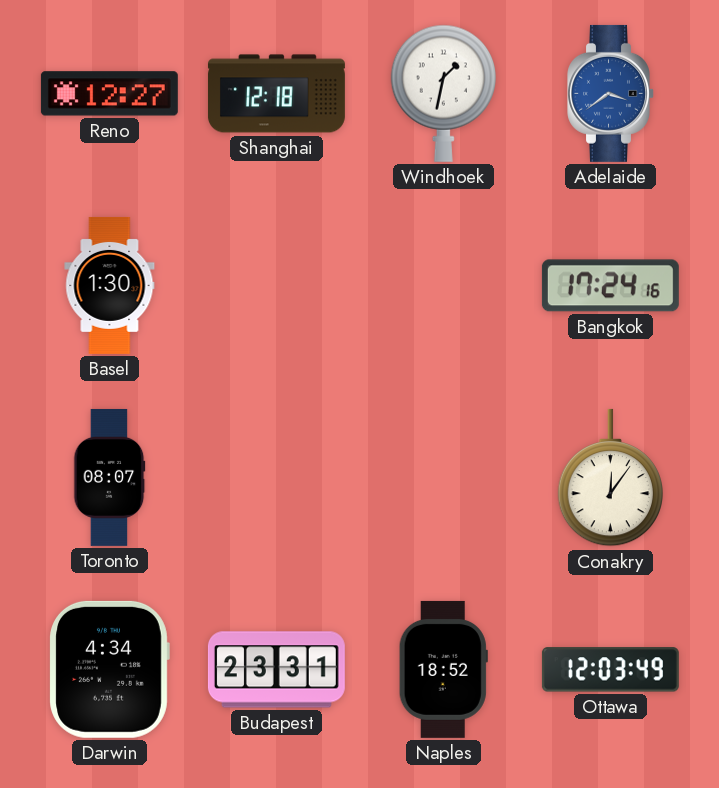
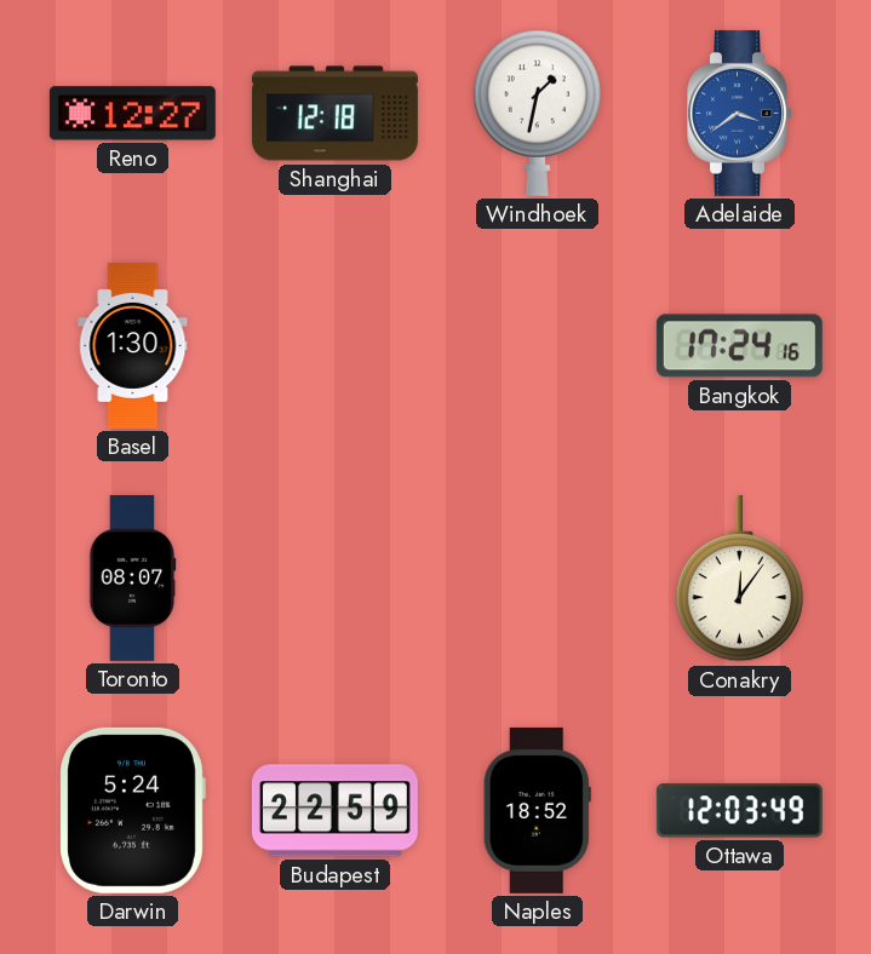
Darwin: 4:34 -> 5:24 (132, 810)
Budapest: 23:31 -> 22:59 (334, 811)
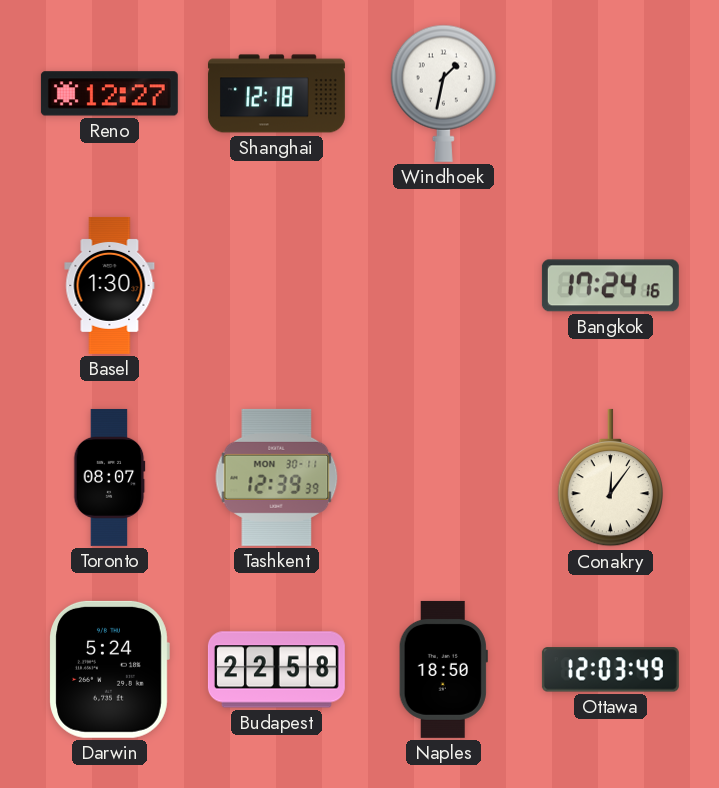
Adelaide: 3:39 -> none (740, 113)
Tashkent: none -> 12:39 (277, 477)
Budapest: 22:59 -> 22:58 (276, 670)
Naples: 18:52 -> 18:50 (443, 669)
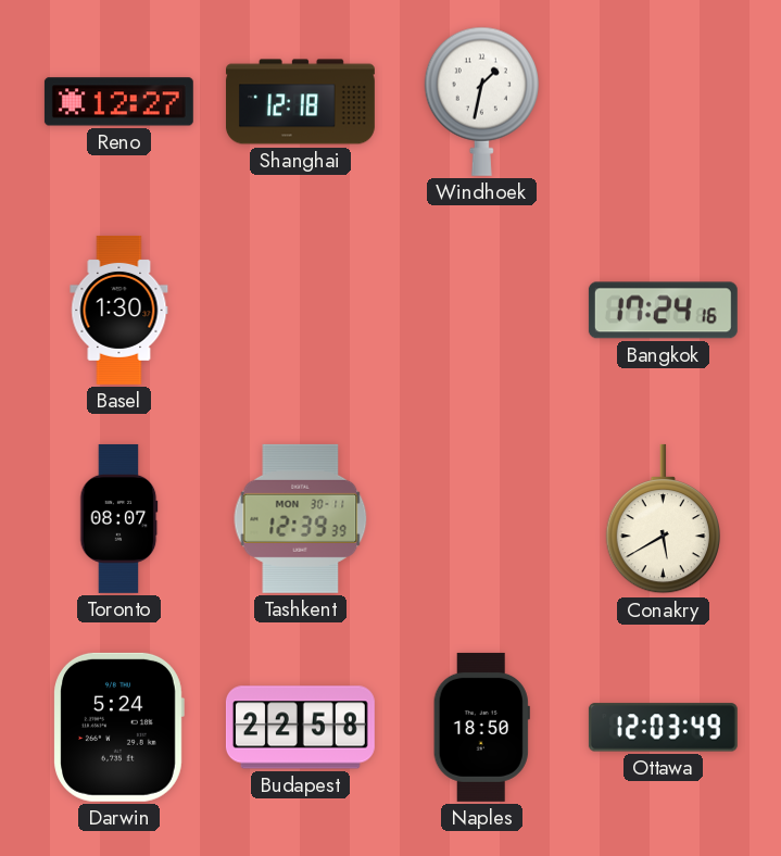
Conakry: 12:06 -> 5:40 (663, 519)
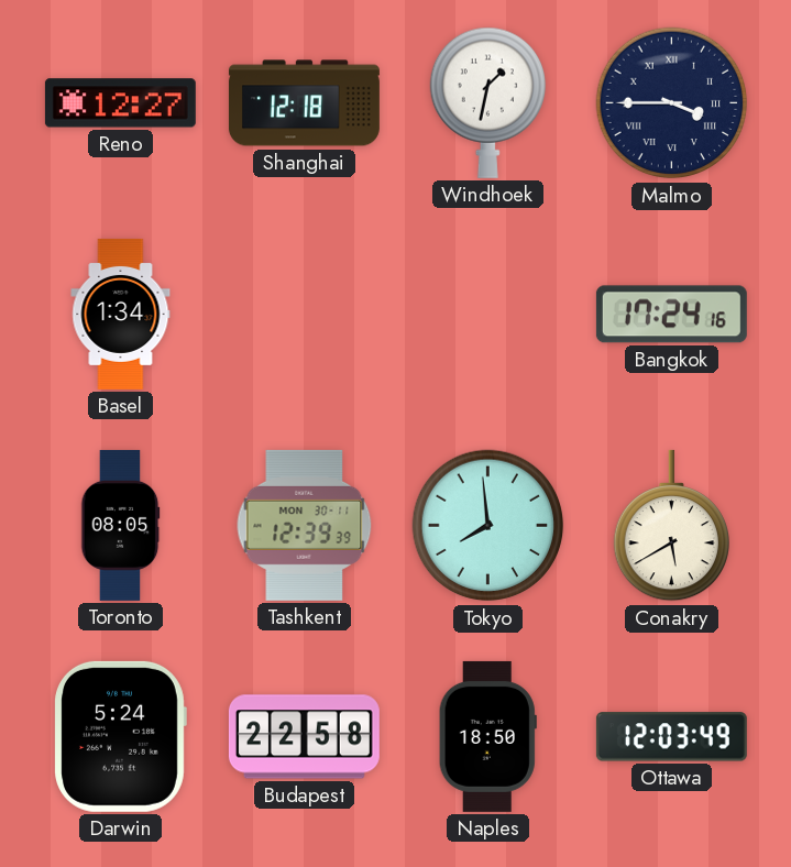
Malmo: none -> 3:45 (672, 103)
Basel: 1:30 -> 1:34 (121, 314)
Toronto: 08:07 -> 08:05 (121, 525)
Tokyo: none -> 7:59 (488, 526)
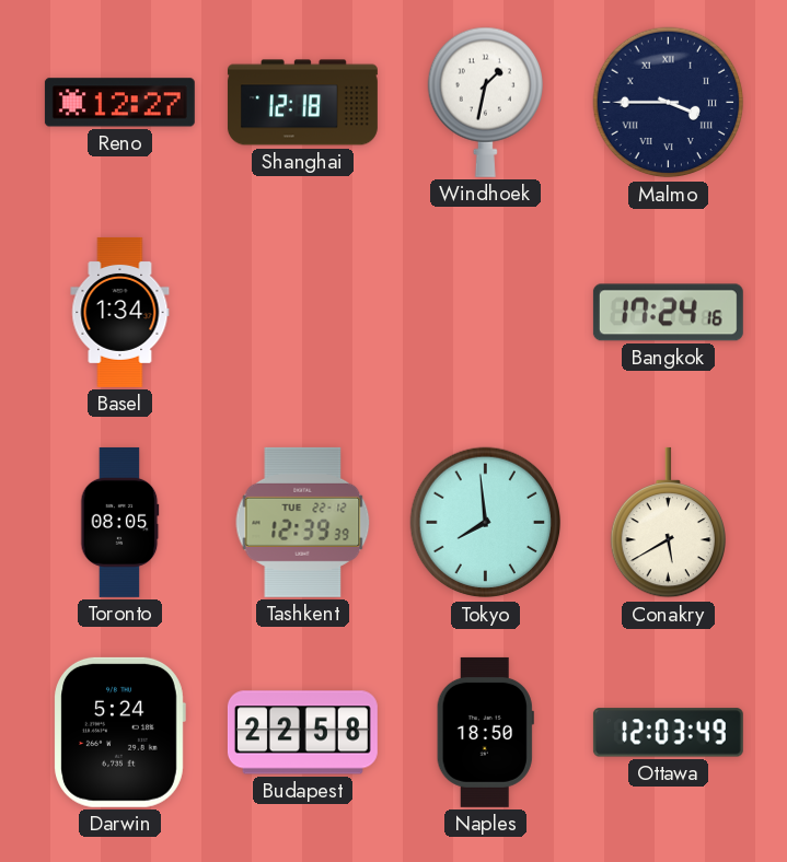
Tashkent date: MON 30-11 -> TUE 22-12 (303, 522)
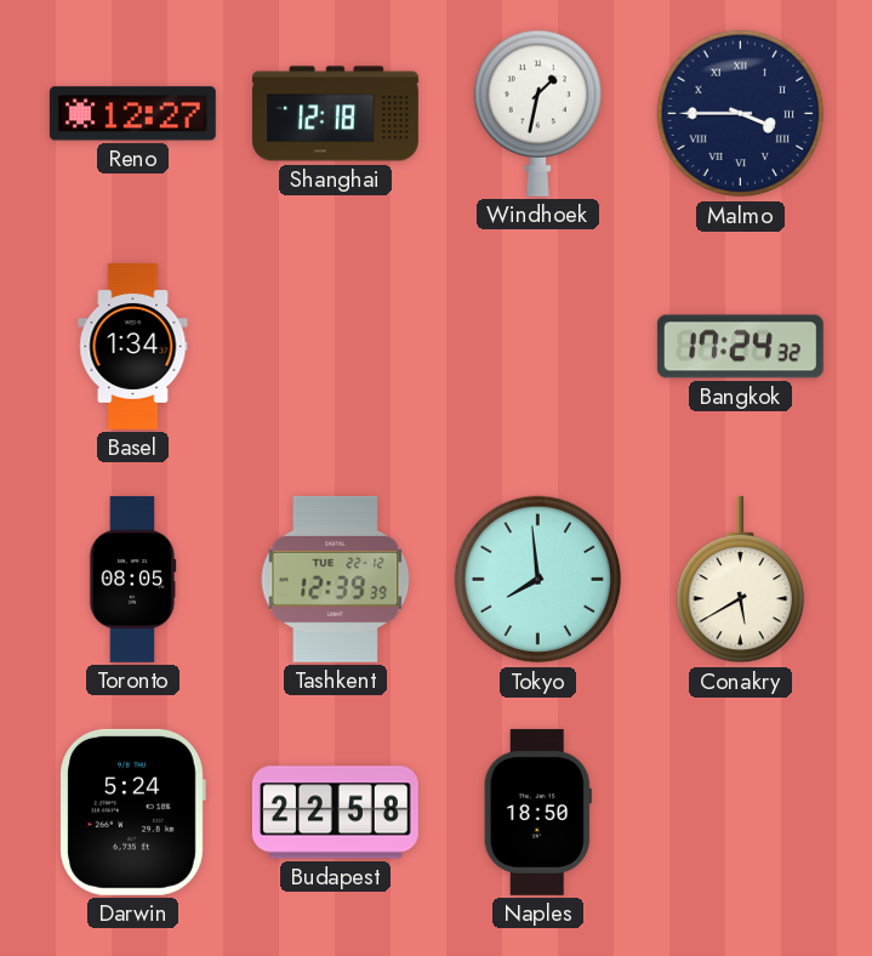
Bangkok: 17:24:16 -> 17:24:32 (740, 347)
Ottawa: 12:03 -> none (668, 733)
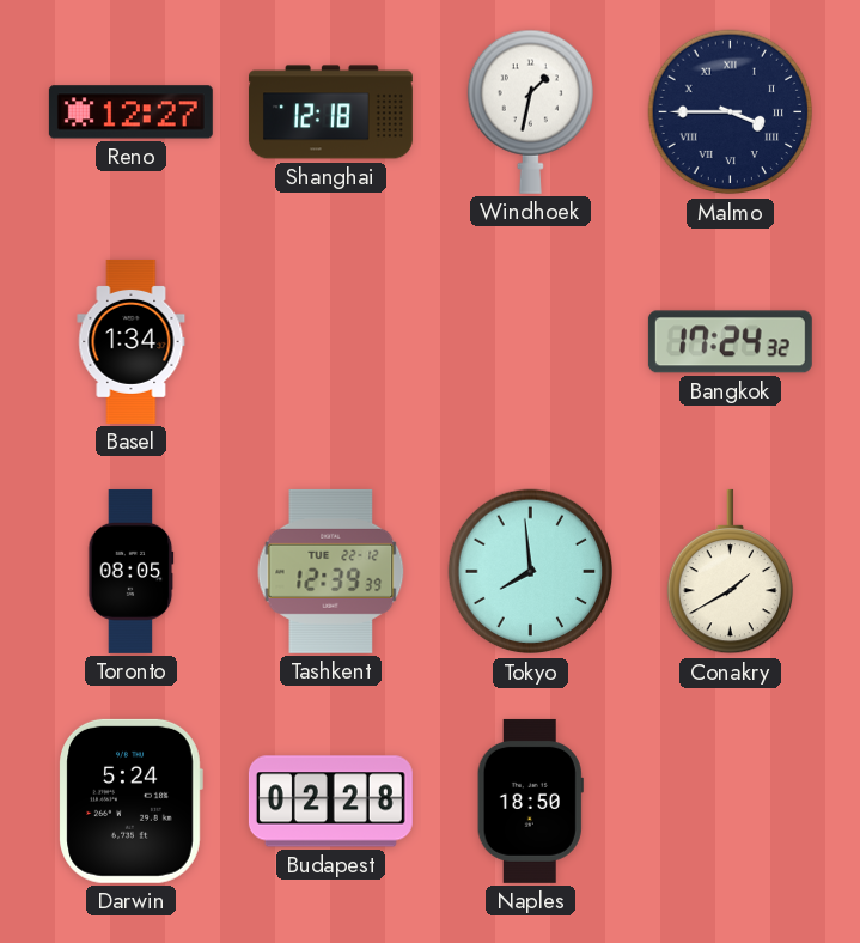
Conakry: 5:40 -> 1:40 (730, 572)
Budapest: 22:58 -> 02:28 (330, 802)
